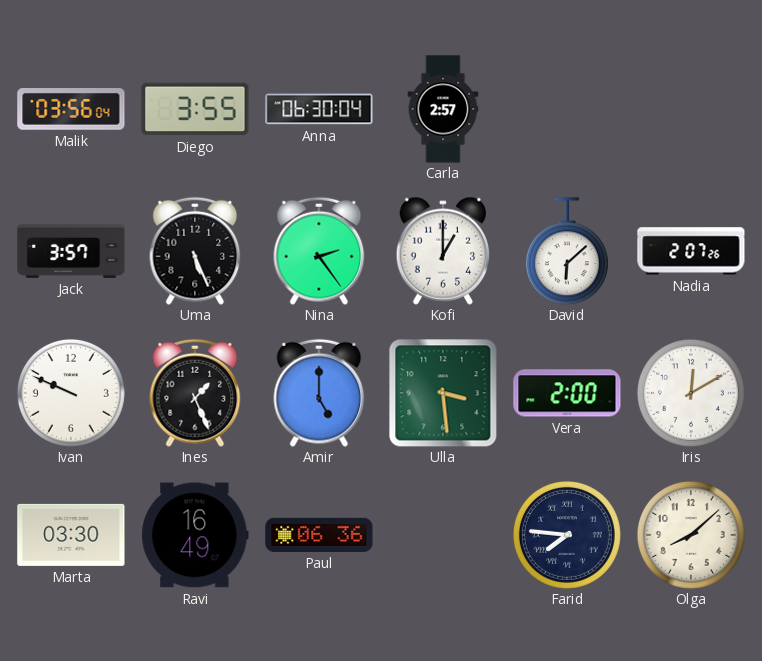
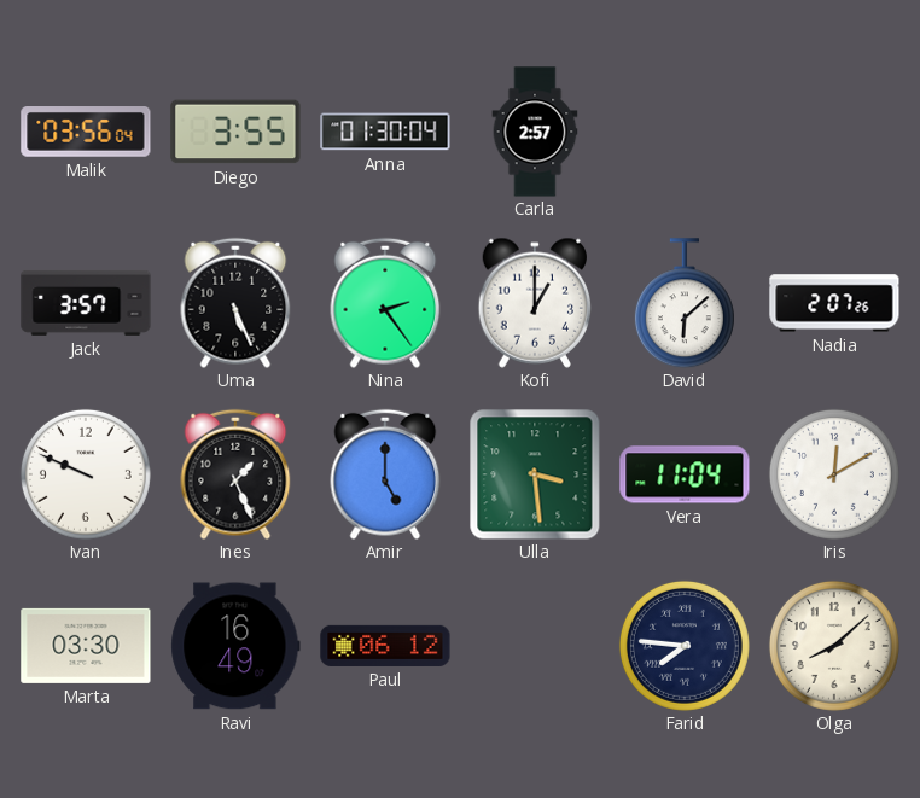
Anna: 06:30 -> 01:30 (385, 132)
Vera: 2:00 -> 11:04 (685, 474)
Paul: 06:36 -> 06:12 (385, 646)
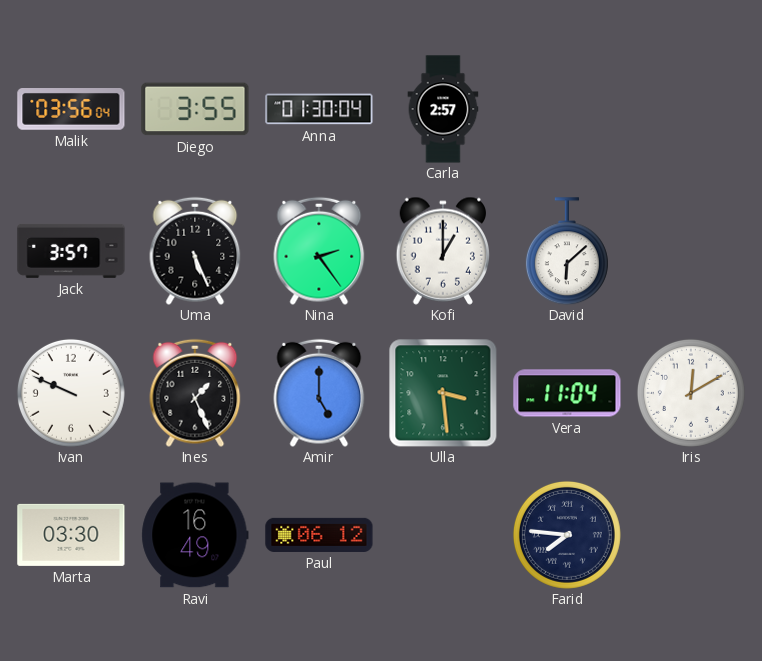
Nadia: 2:07 -> none (834, 303)
Olga: 8:08 -> none (834, 646)
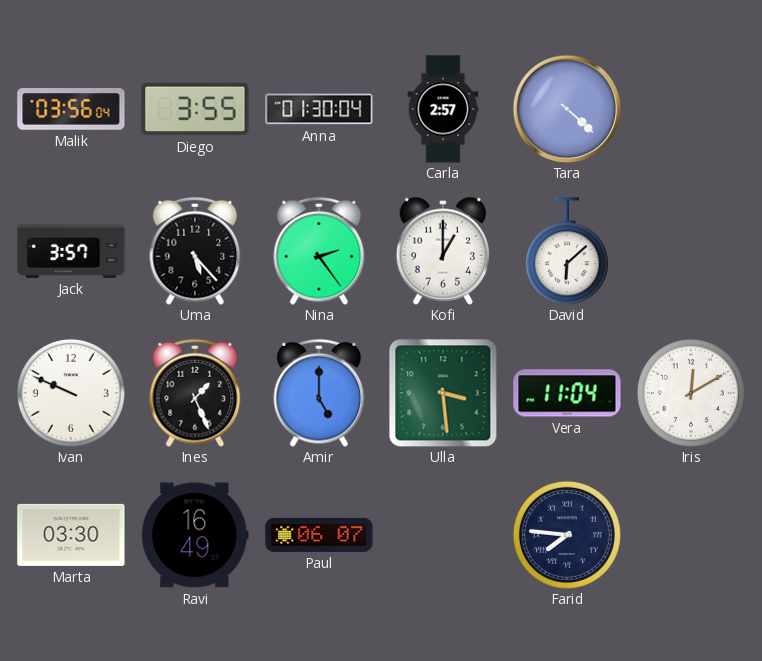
Tara: none -> 4:22 (567, 109)
Uma: 5:26 -> 5:23 (195, 251)
Paul: 06:12 -> 06:07 (319, 535)
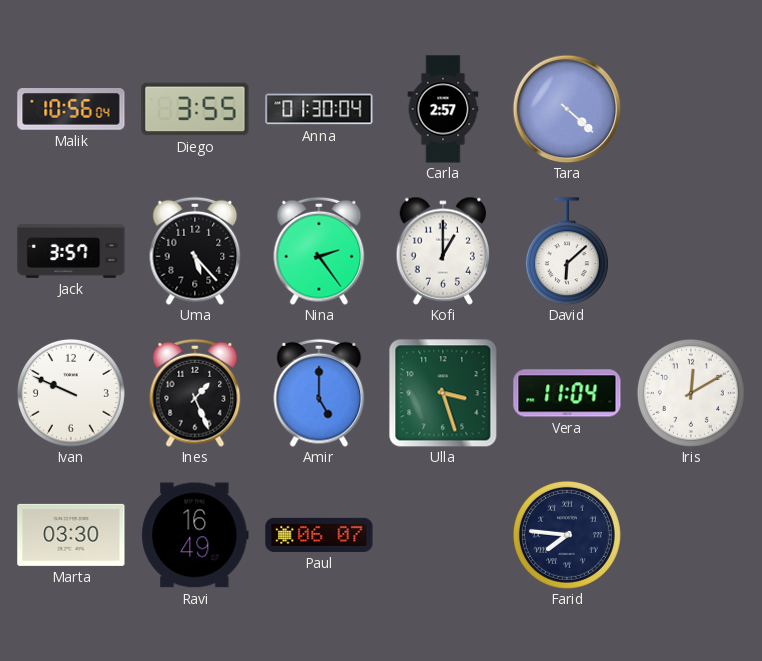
Malik: 03:56 -> 10:56 (71, 109)
Ulla: 3:29 -> 3:27 (443, 393)
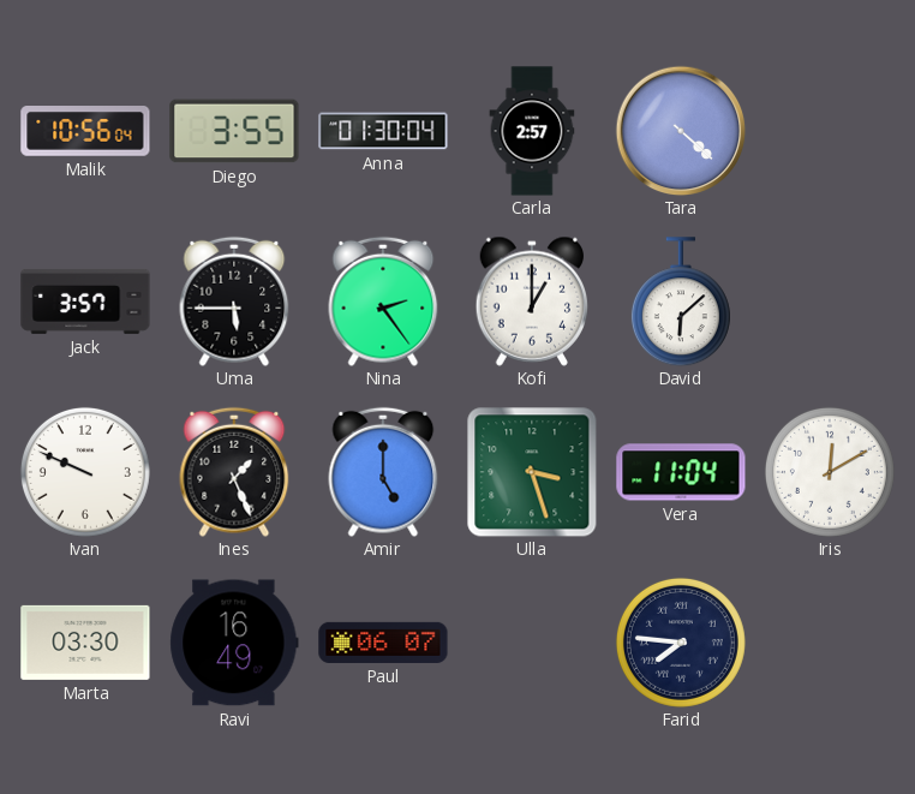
Uma: 5:23 -> 5:45 (234, 302)
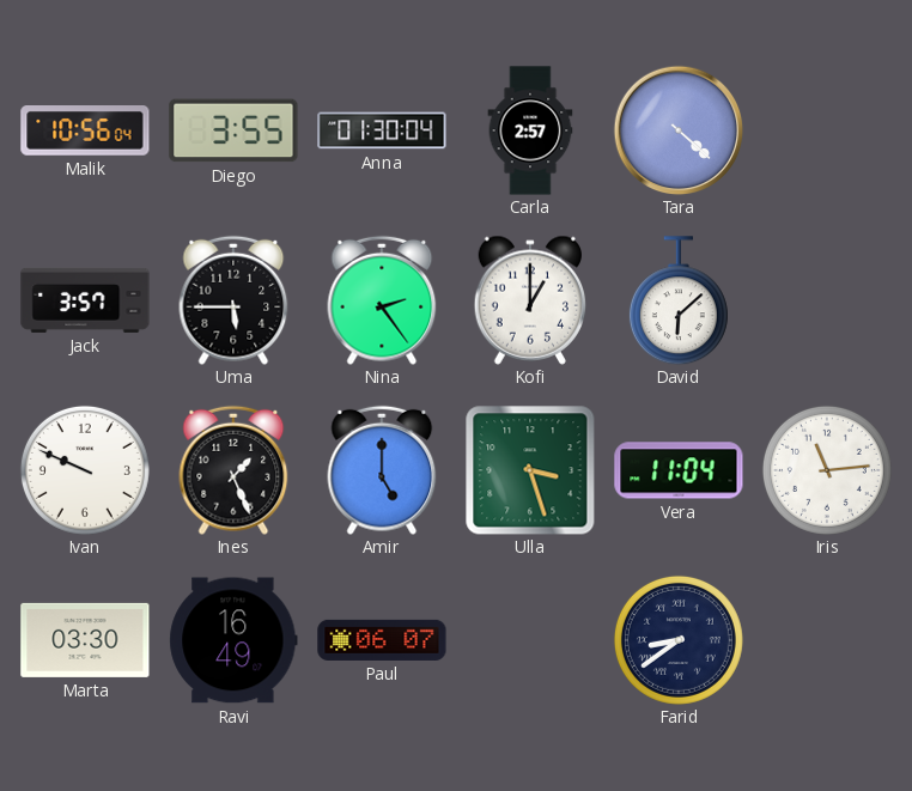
Iris: 12:10 -> 11:14 (827, 470)
Farid: 7:46 -> 8:39 (679, 640)
